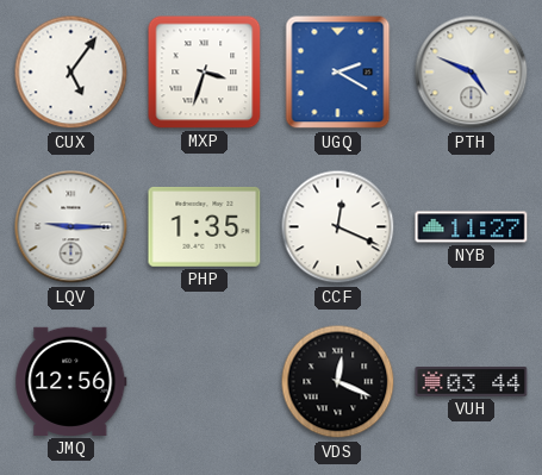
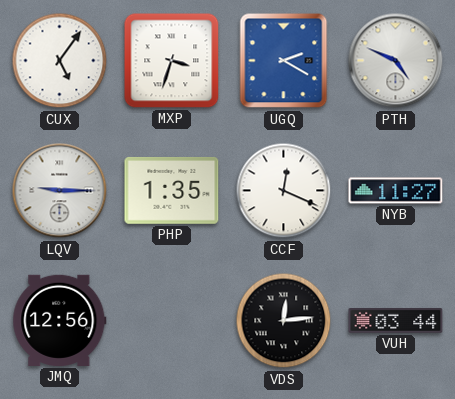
VDS: 12:19 -> 12:14 (284, 321)
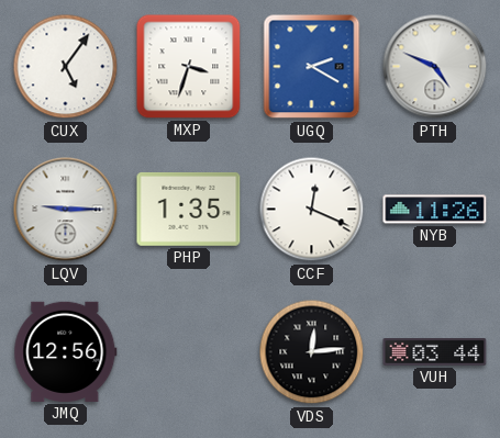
NYB: 11:27 -> 11:26 (435, 210)
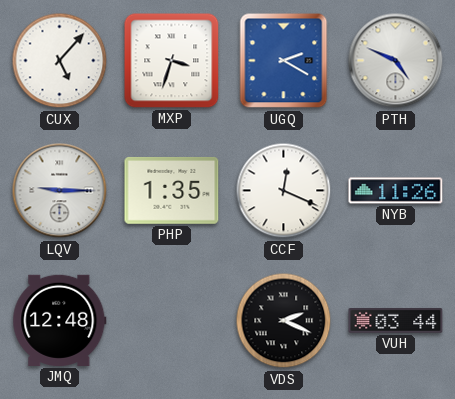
CUX: 5:06 -> 5:07 (60, 61)
JMQ: 12:56 -> 12:48 (60, 320)
VDS: 12:14 -> 2:19 (284, 321)
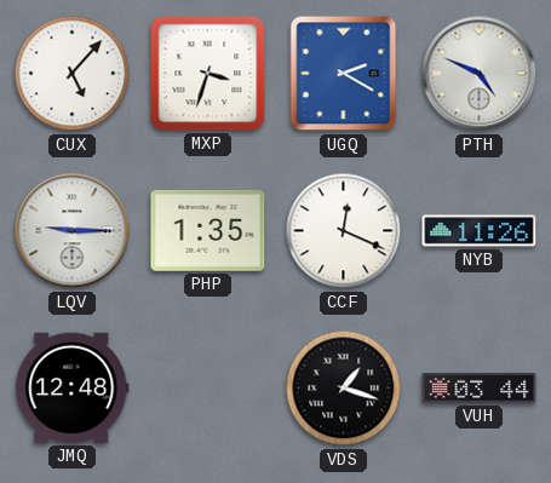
VDS: 2:19 -> 1:18 (344, 389)
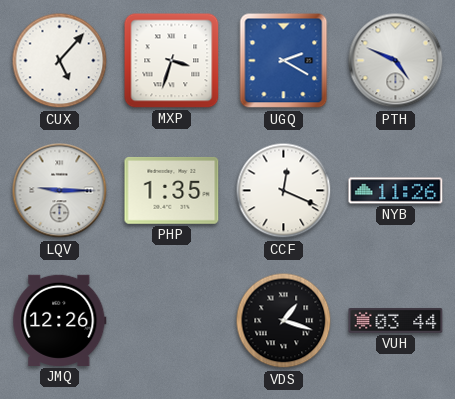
JMQ: 12:48 -> 12:26 (60, 320)
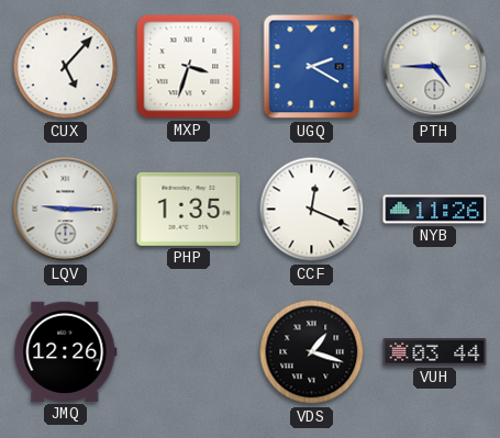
PTH: 4:49 -> 4:45 (435, 67)
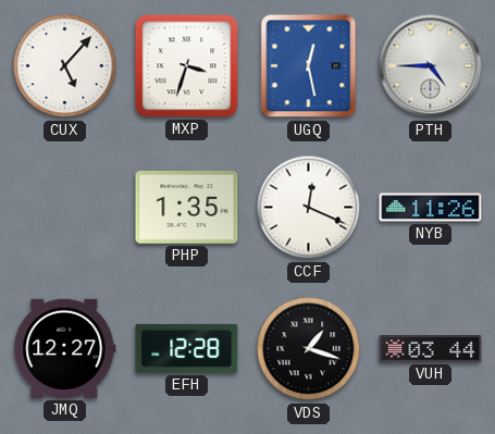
UGQ: 2:20 -> 12:28 (309, 66)
LQV: 9:15 -> none (66, 210)
JMQ: 12:26 -> 12:27 (65, 348)
EFH: none -> 12:28 (187, 348)
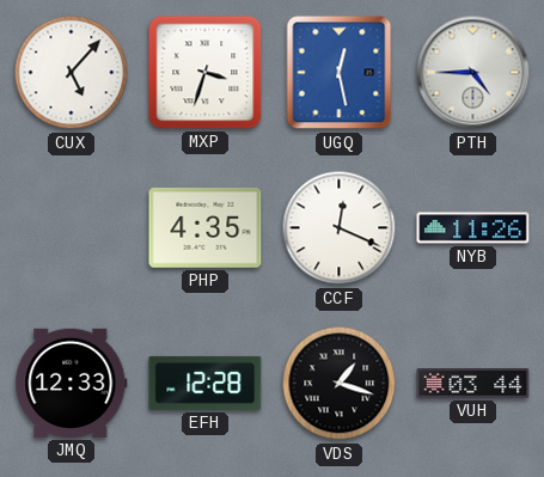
PHP: 1:35 -> 4:35 (206, 228)
JMQ: 12:27 -> 12:33 (72, 383)
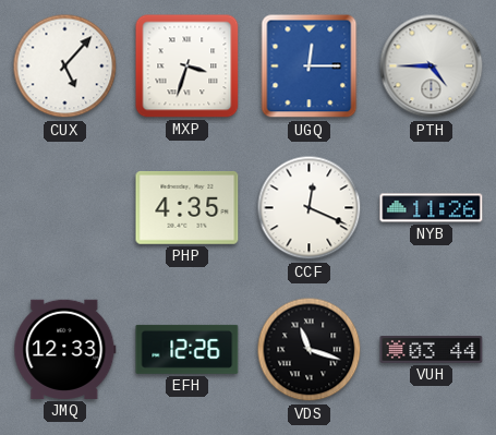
UGQ: 12:28 -> 12:15 (310, 67)
EFH: 12:28 -> 12:26 (187, 349)
VDS: 1:18 -> 11:18 (310, 350)
